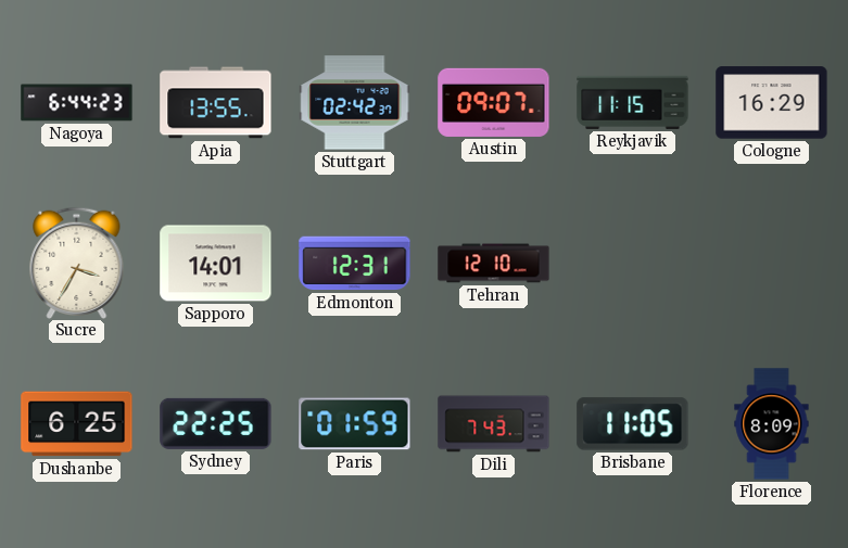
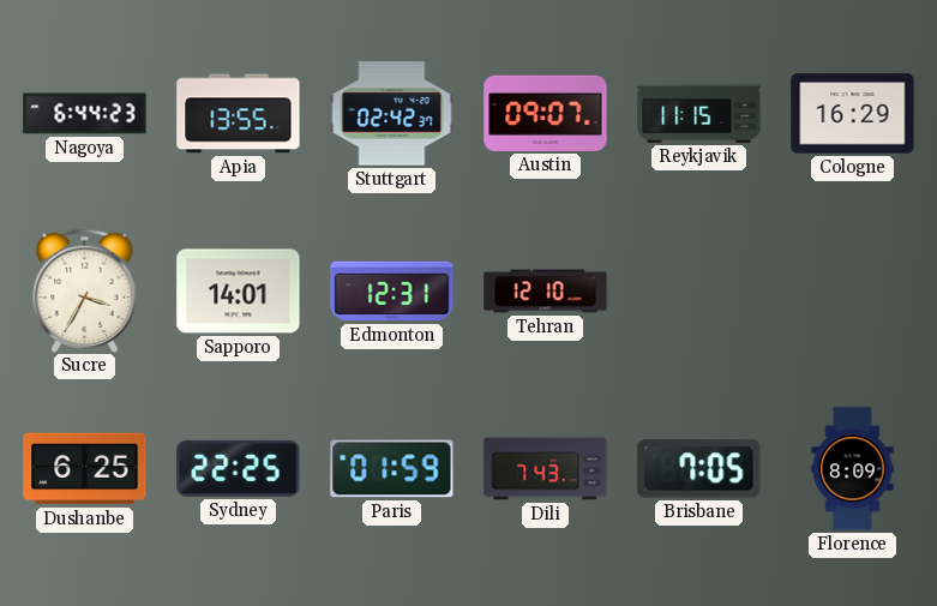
Brisbane: 11:05 -> 7:05 (699, 469)
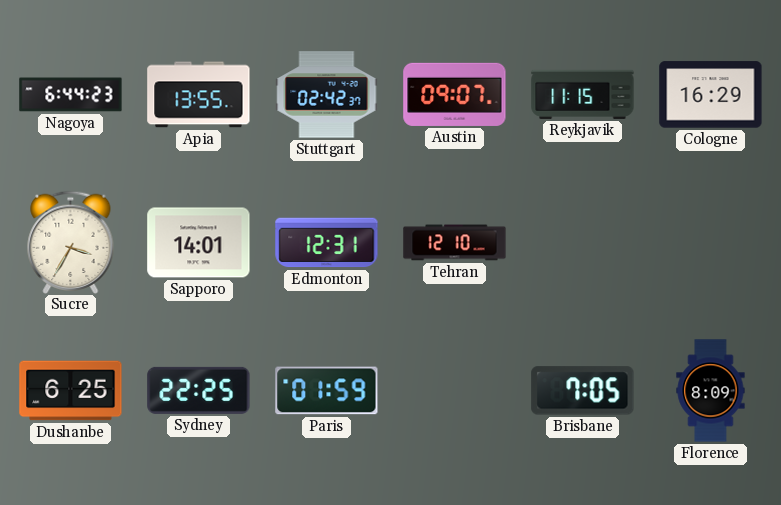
Dili: 7:43 -> none (546, 469)
